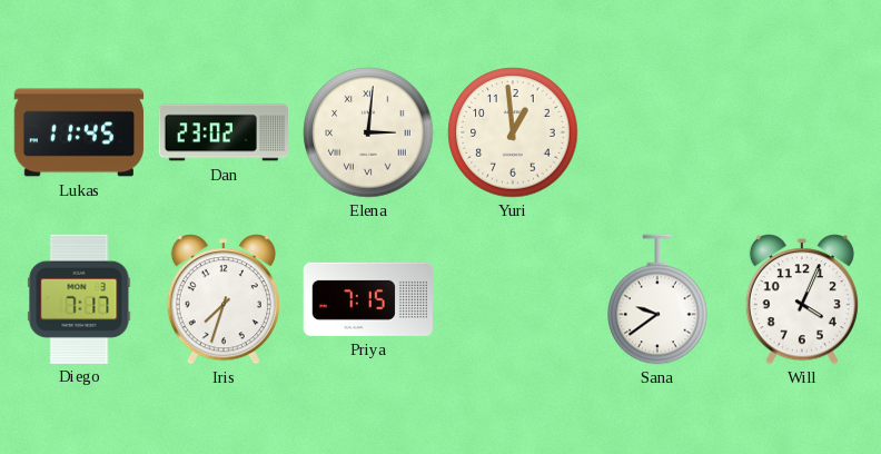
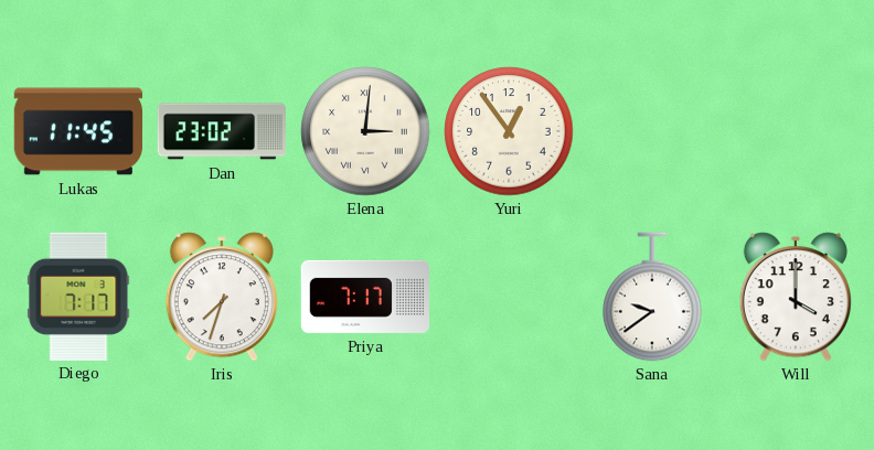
Yuri: 12:59 -> 12:54 (509, 131)
Priya: 7:15 -> 7:17 (364, 297)
Will: 4:04 -> 4:00 (796, 297)
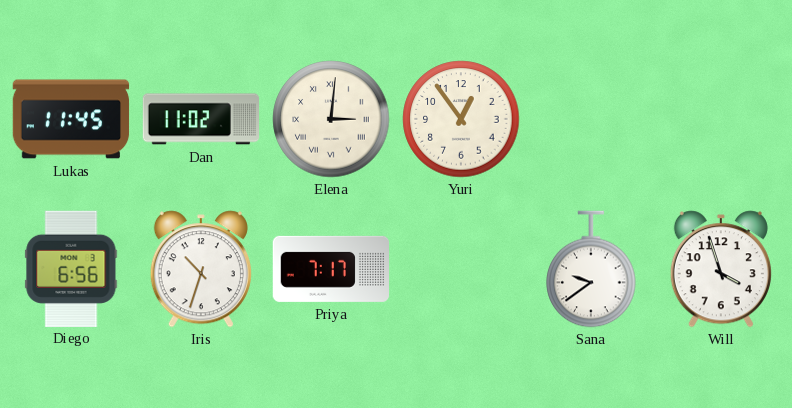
Dan: 23:02 -> 11:02 (201, 119)
Diego: 7:17 -> 6:56 (71, 268)
Iris: 7:33 -> 10:33 (201, 269)
Will: 4:00 -> 3:57 (721, 269)
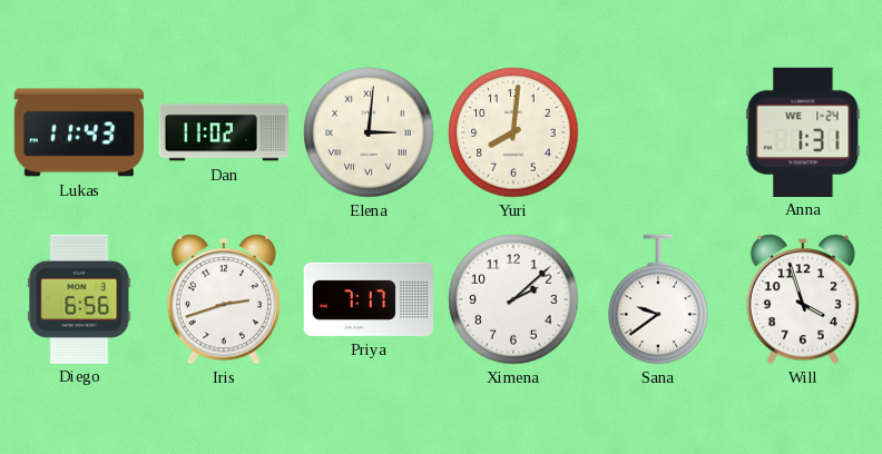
Lukas: 11:45 -> 11:43 (79, 132)
Yuri: 12:54 -> 8:01 (513, 132)
Anna: none -> 1:31 (803, 131)
Iris: 10:33 -> 2:42 (224, 299)
Ximena: none -> 2:08 (513, 299)
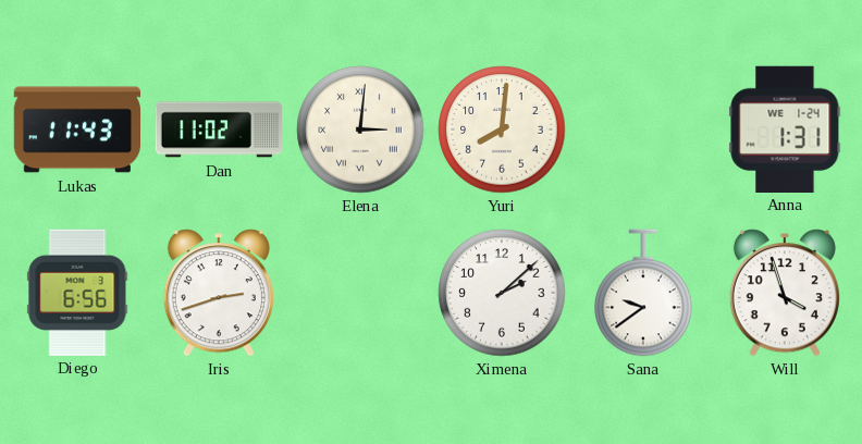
Priya: 7:17 -> none (367, 299)
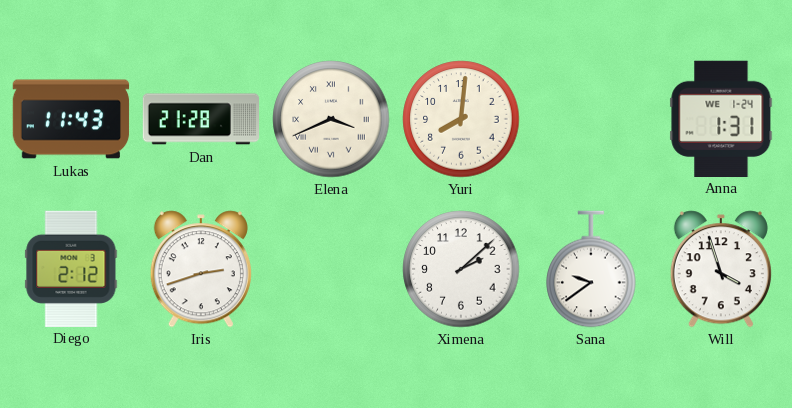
Dan: 11:02 -> 21:28 (201, 119)
Elena: 3:01 -> 3:41 (331, 119)
Diego: 6:56 -> 2:12 (71, 268)
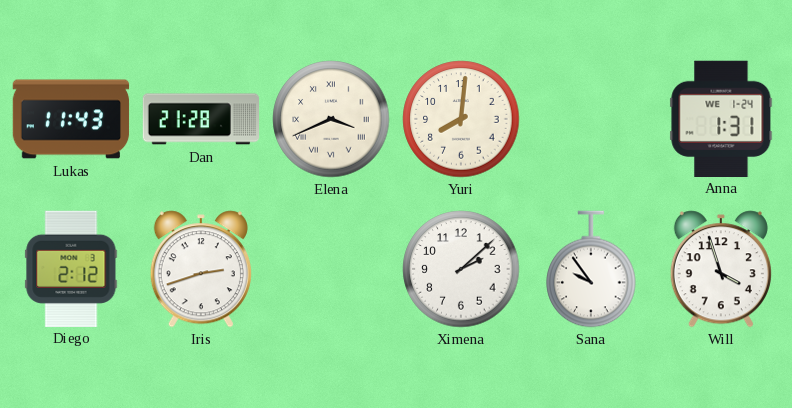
Sana: 9:39 -> 9:54 (591, 269)
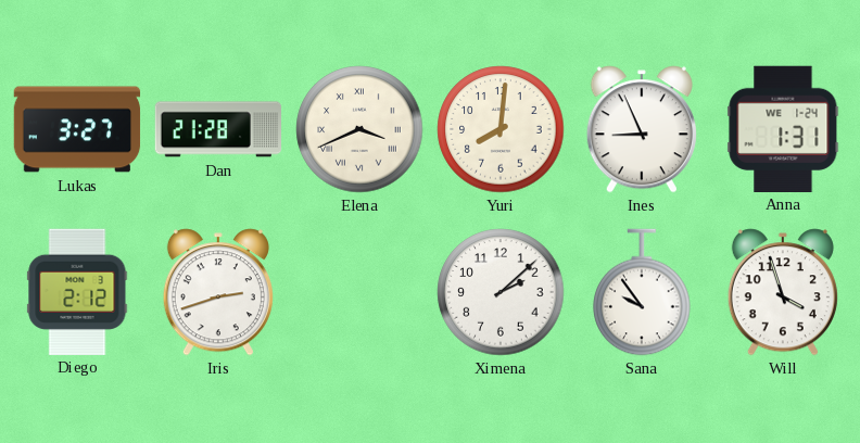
Lukas: 11:43 -> 3:27 (77, 129)
Ines: none -> 8:56 (642, 129)
